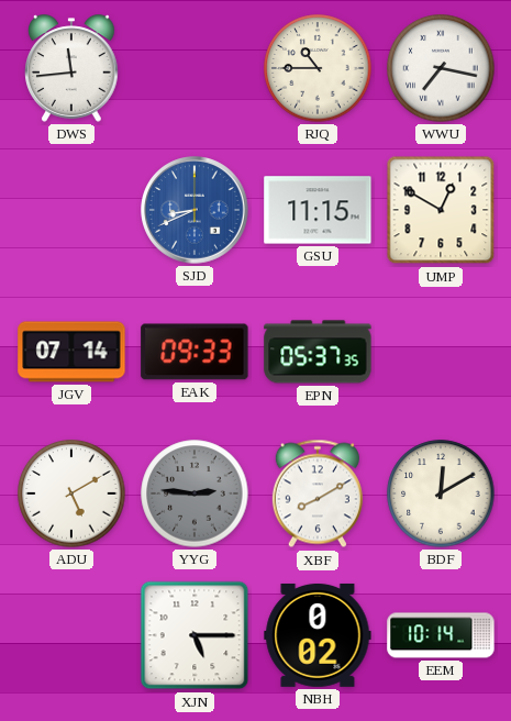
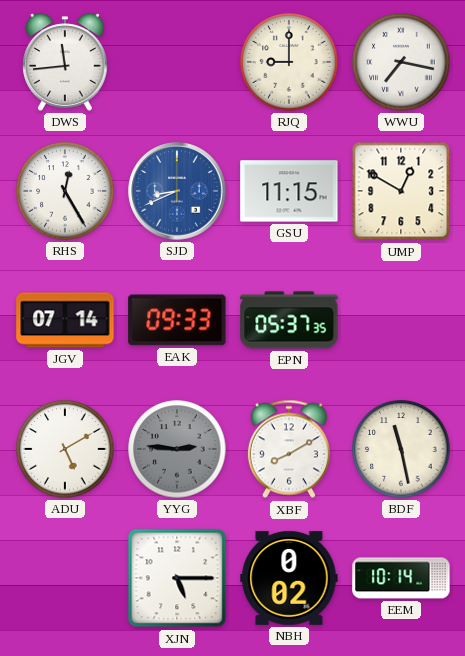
RJQ: 10:45 -> 9:00 (289, 62)
RHS: none -> 12:25 (65, 191)
BDF: 12:10 -> 11:28 (401, 449)
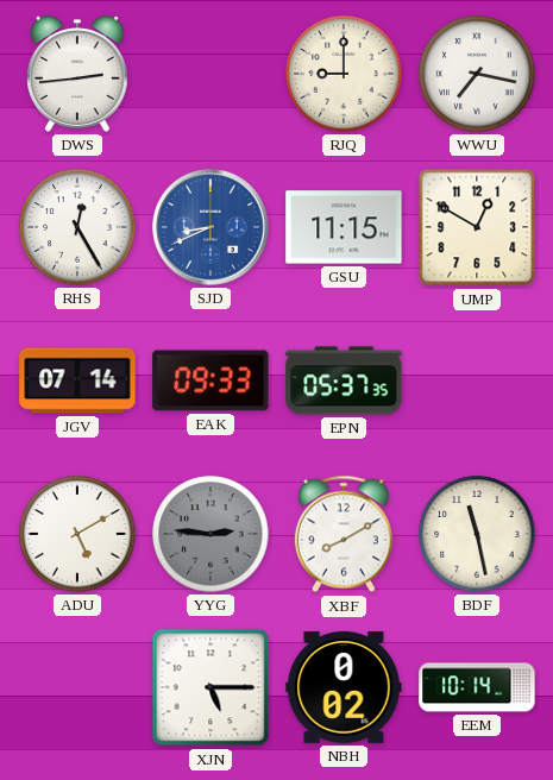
DWS: 11:44 -> 2:44 (78, 74)
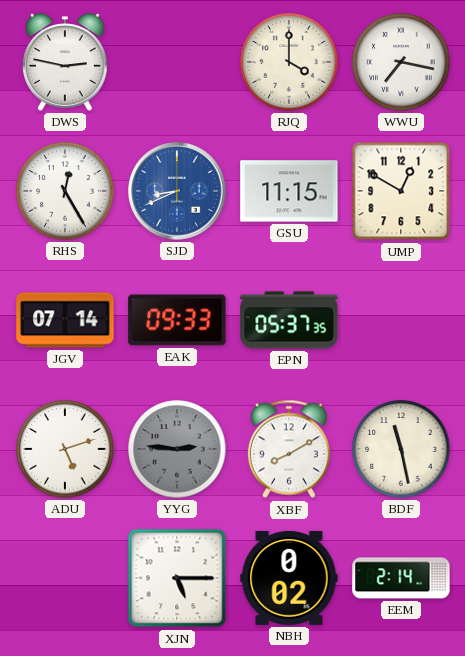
DWS: 2:44 -> 2:47 (66, 62)
RJQ: 9:00 -> 4:00 (289, 62)
ADU: 5:10 -> 5:12 (65, 449)
EEM: 10:14 -> 2:14 (401, 578)
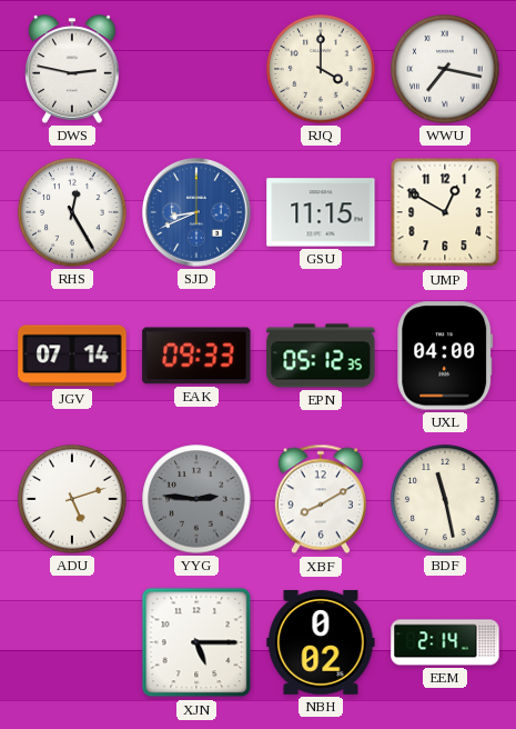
EPN: 05:37 -> 05:12 (321, 356)
UXL: none -> 04:00 (445, 356)
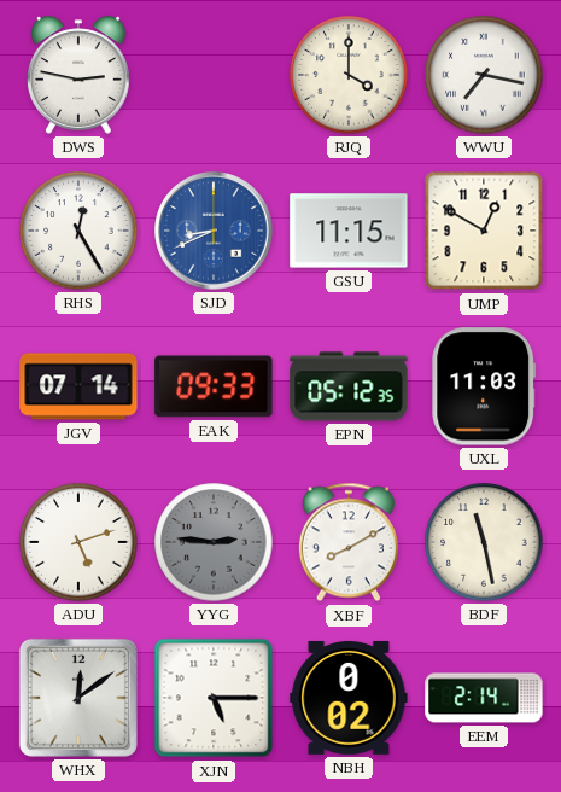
UXL: 04:00 -> 11:03 (484, 386)
WHX: none -> 12:09 (78, 698)
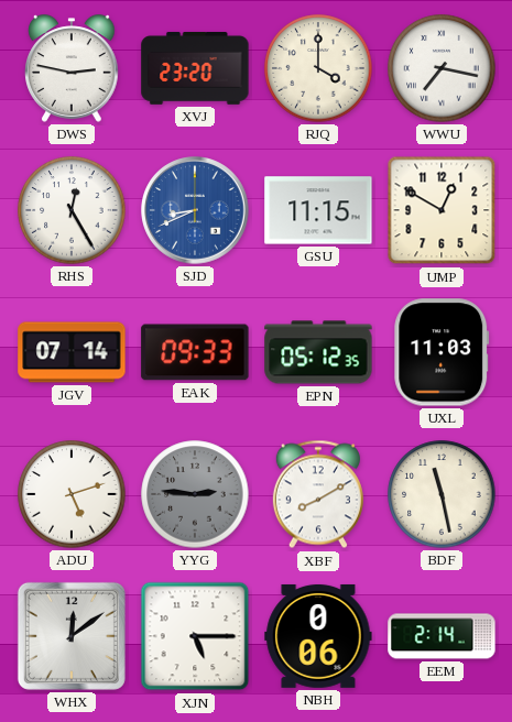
XVJ: none -> 23:20 (195, 68)
NBH: 0:02 -> 0:06 (318, 636)
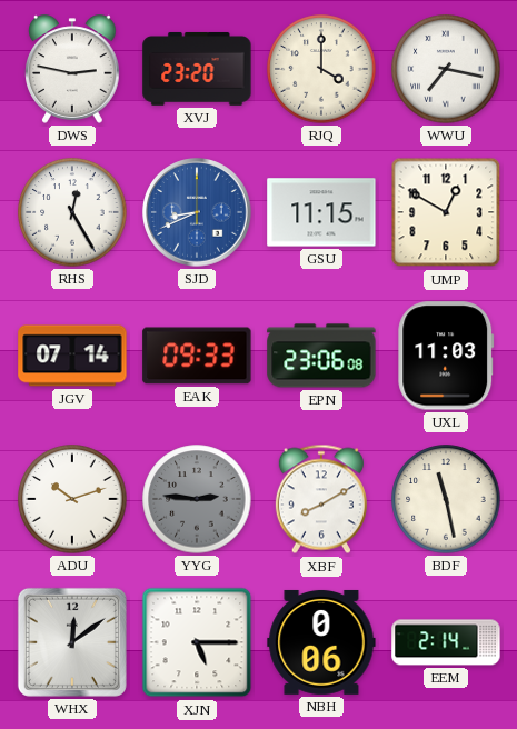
EPN: 05:12 -> 23:06 (321, 356)
ADU: 5:12 -> 10:12 (72, 499)
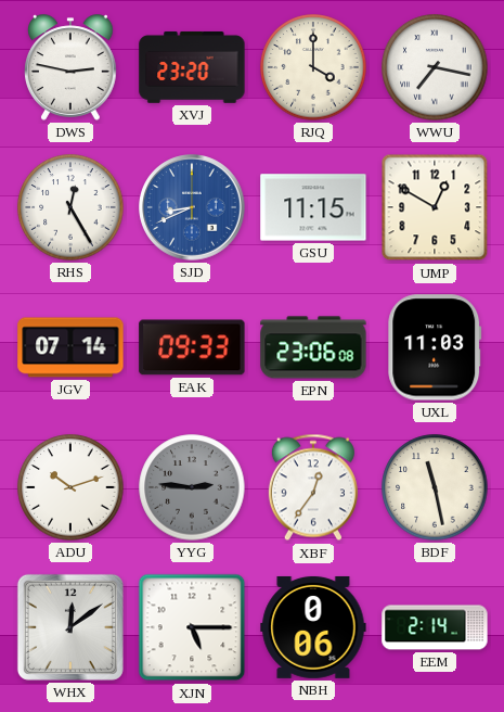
XBF: 8:10 -> 12:36 (313, 487)
